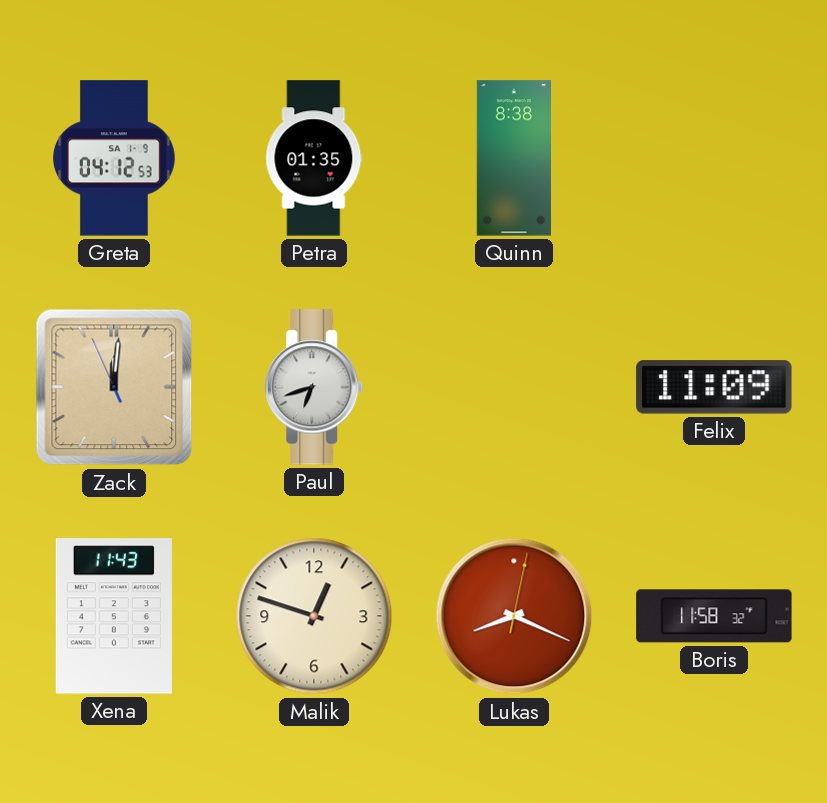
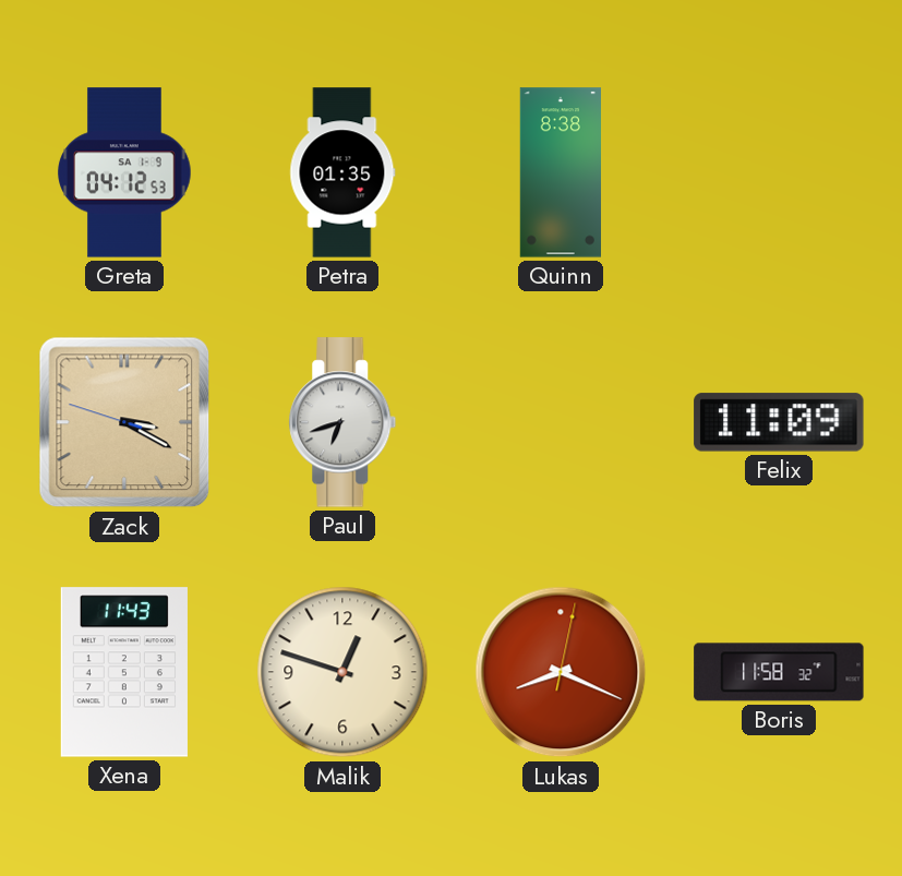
Zack: 12:00 -> 3:19 (124, 422)
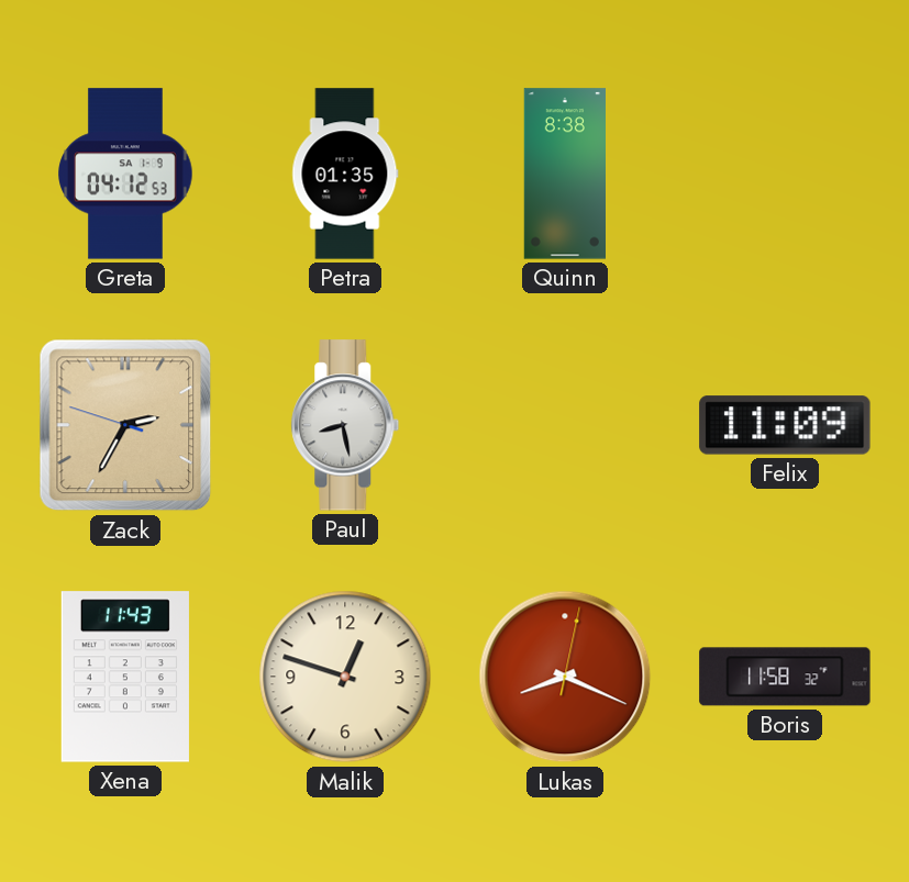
Zack: 3:19 -> 2:34 (125, 425)
Paul: 6:42 -> 8:28 (345, 425)
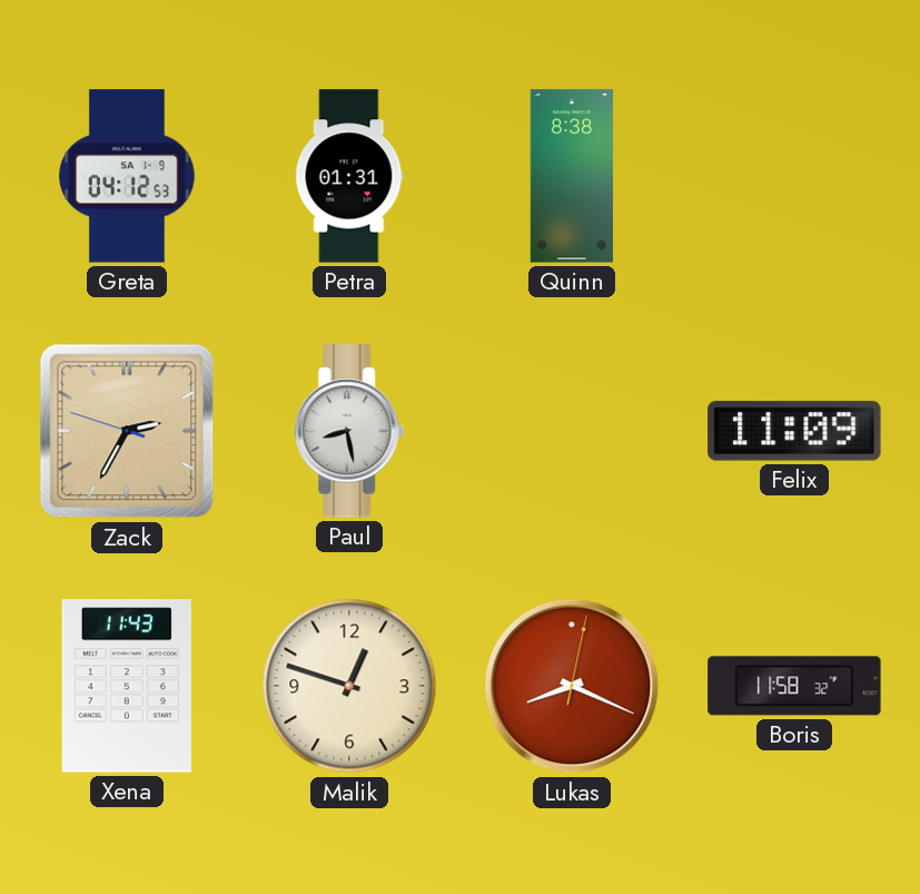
Petra: 01:35 -> 01:31 (349, 176)
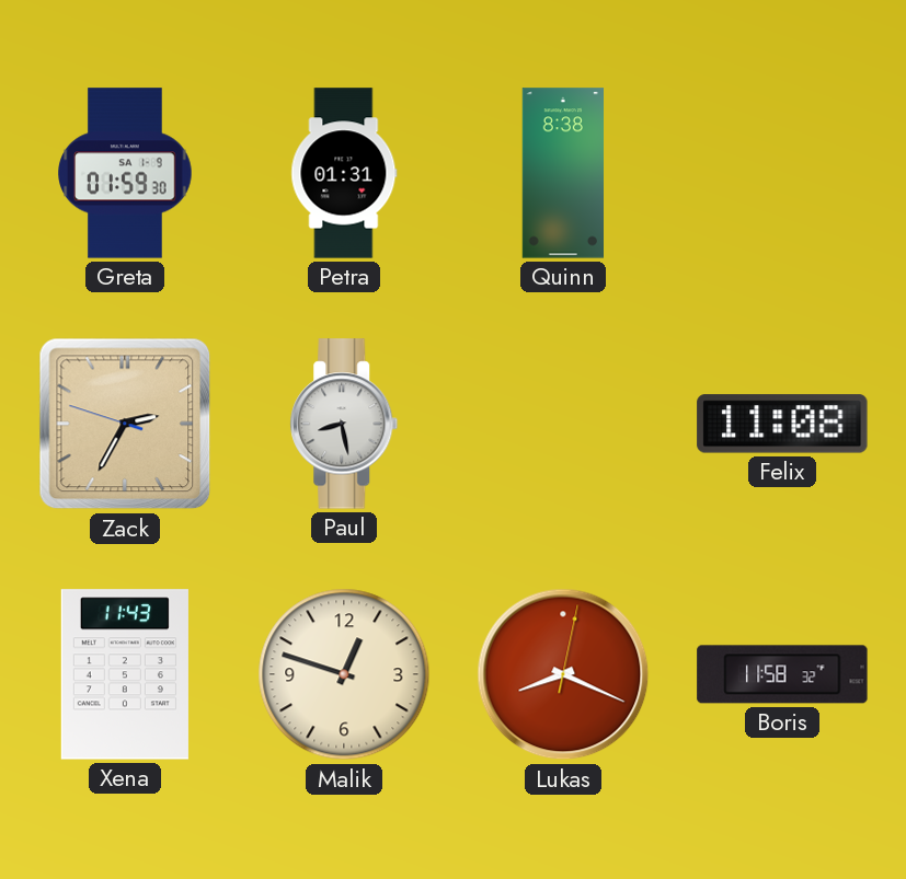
Greta: 04:12 -> 01:59 (125, 173)
Felix: 11:09 -> 11:08 (782, 424)
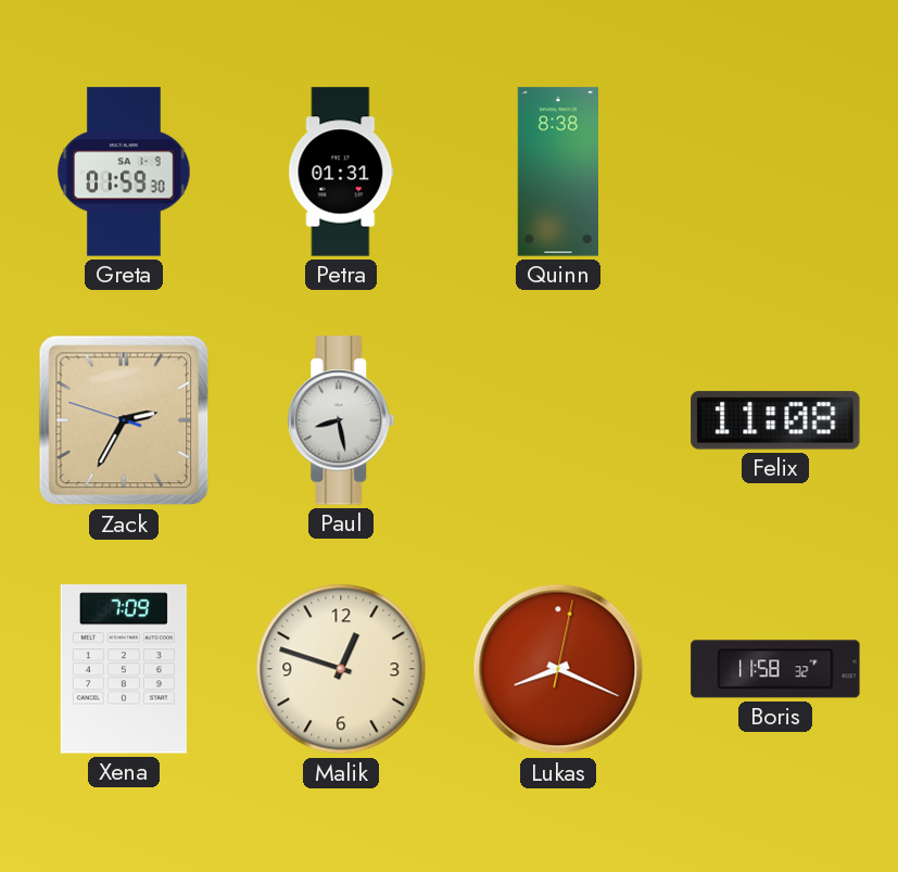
Xena: 11:43 -> 7:09 (124, 669)
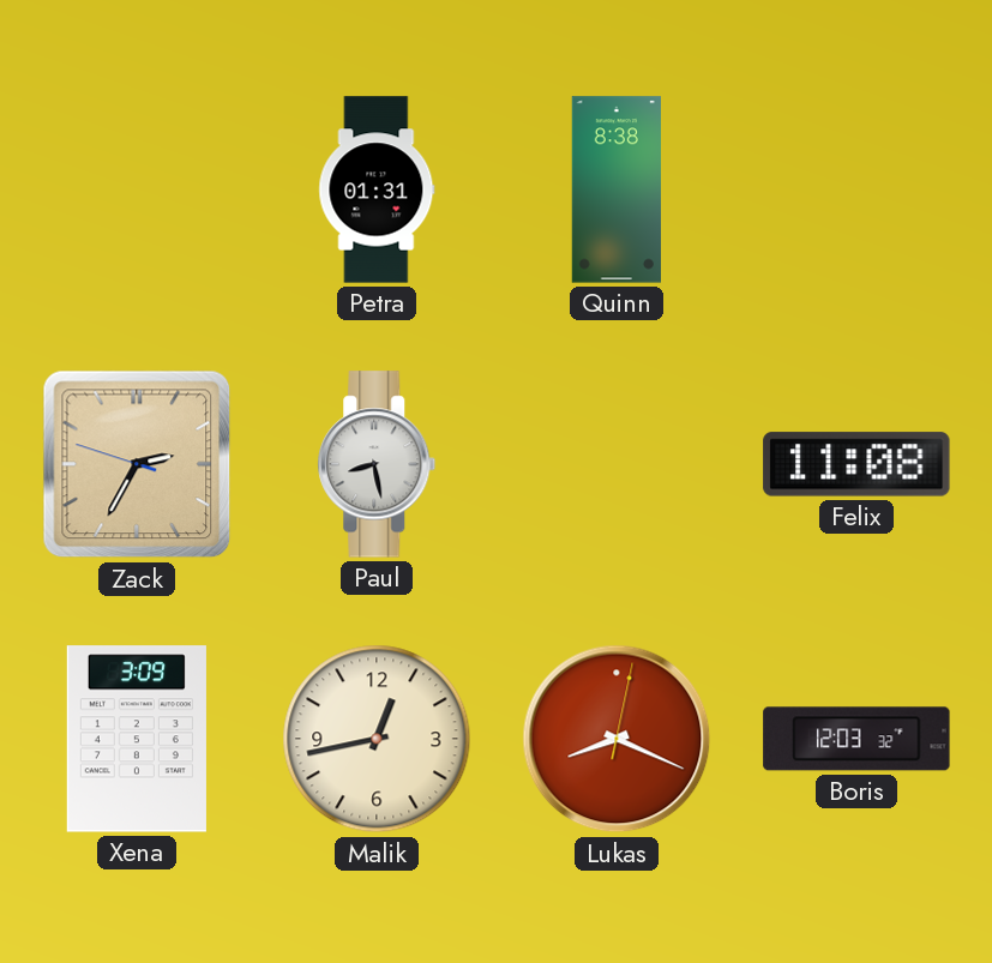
Greta: 01:59 -> none (124, 172)
Xena: 7:09 -> 3:09 (137, 739)
Malik: 12:48 -> 12:43 (377, 739)
Boris: 11:58 -> 12:03 (856, 739)
